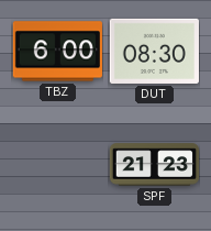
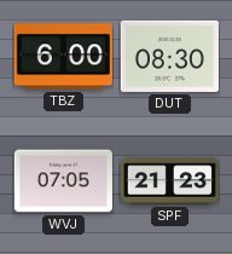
WVJ: none -> 07:05 (63, 181)
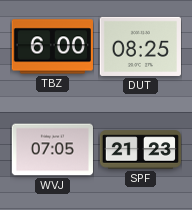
DUT: 08:30 -> 08:25 (140, 46)
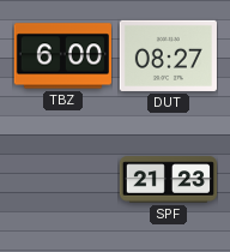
DUT: 08:25 -> 08:27 (168, 55)
WVJ: 07:05 -> none (52, 150)
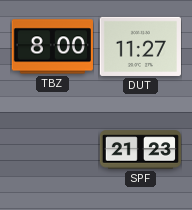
TBZ: 6:00 -> 8:00 (52, 47)
DUT: 08:27 -> 11:27 (140, 46)
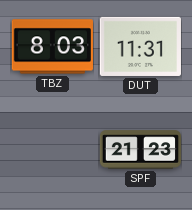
TBZ: 8:00 -> 8:03 (52, 47)
DUT: 11:27 -> 11:31 (140, 46)
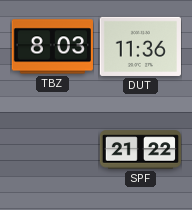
DUT: 11:31 -> 11:36 (140, 46)
SPF: 21:23 -> 21:22 (140, 150)
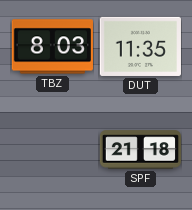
DUT: 11:36 -> 11:35 (140, 46)
SPF: 21:22 -> 21:18 (140, 150)
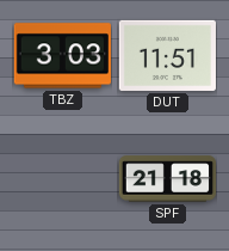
TBZ: 8:03 -> 3:03 (62, 56)
DUT: 11:35 -> 11:51 (167, 55)
